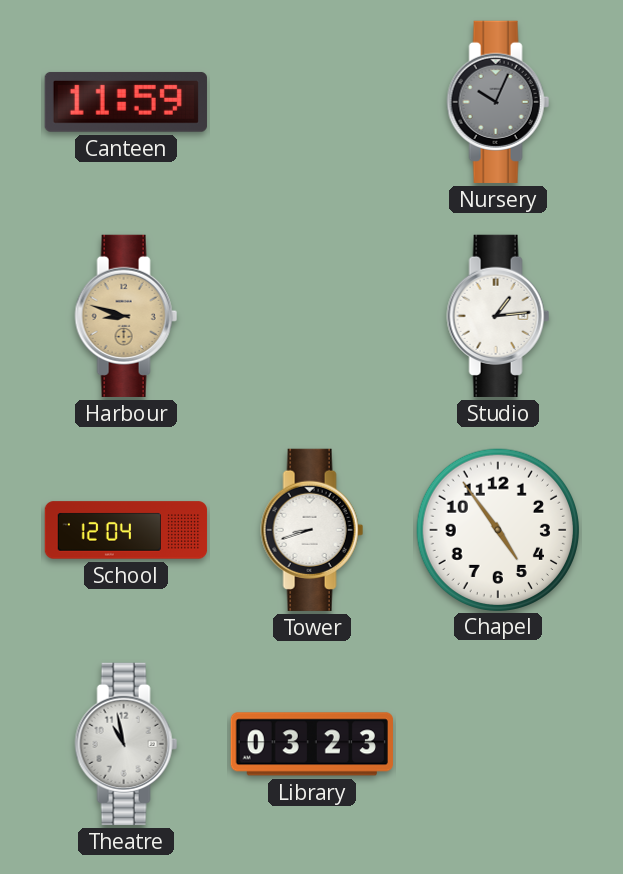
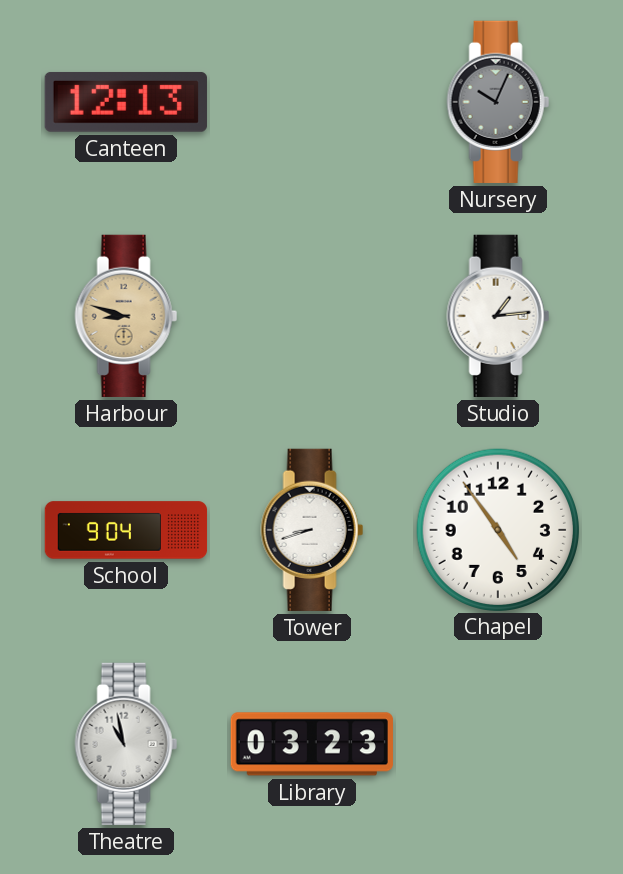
Canteen: 11:59 -> 12:13 (126, 102)
School: 12:04 -> 9:04 (126, 530)
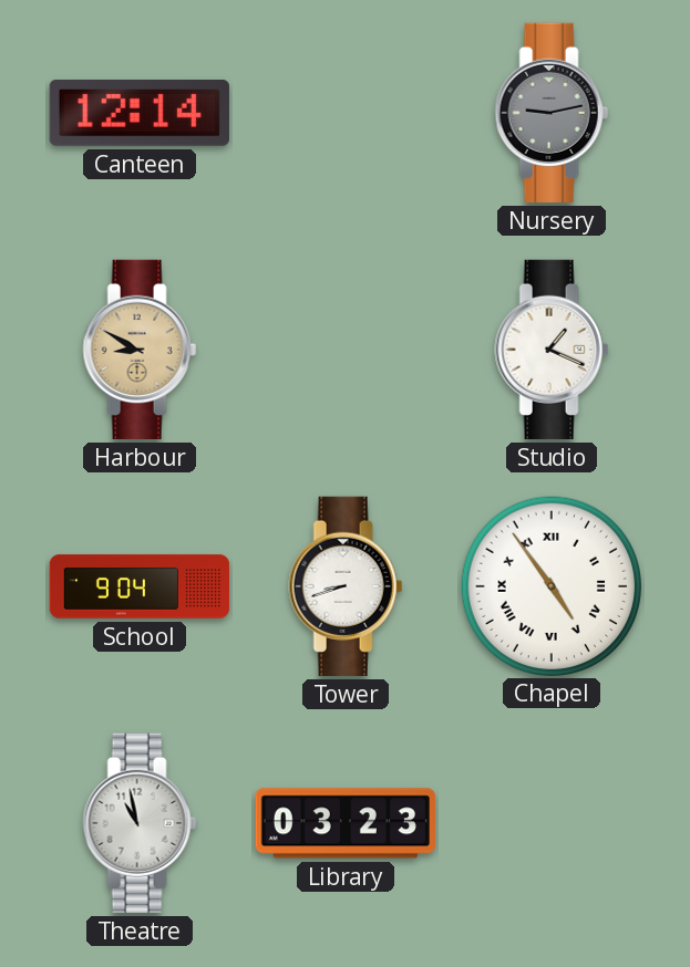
Canteen: 12:13 -> 12:14 (140, 113)
Nursery: 10:04 -> 9:13 (552, 113)
Harbour: 8:48 -> 8:50 (140, 350)
Studio: 1:14 -> 1:19 (552, 350)
Chapel numerals: Arabic -> Roman (550, 585)
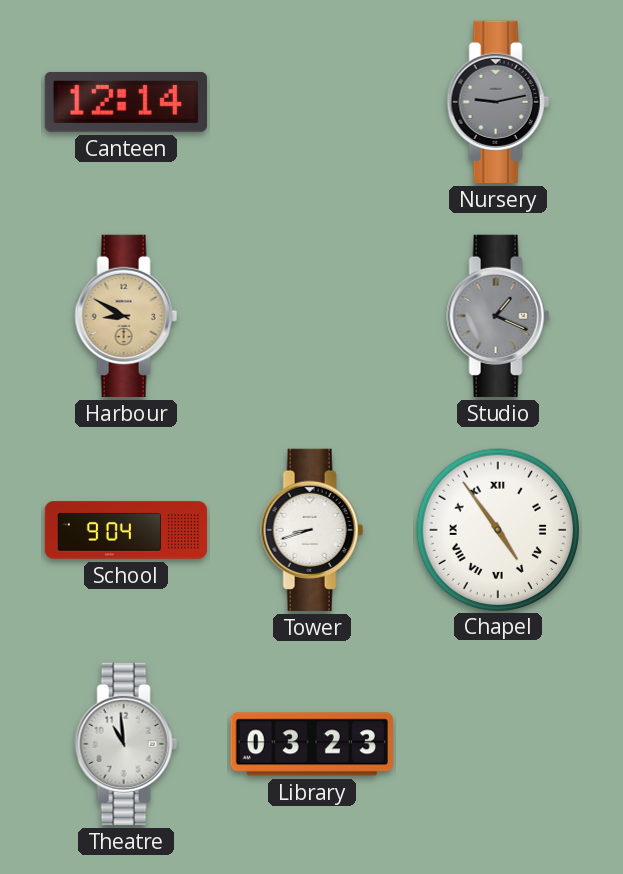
Studio dial: white -> grey (498, 316)
Theatre: 10:58 -> 10:59 (126, 744)
